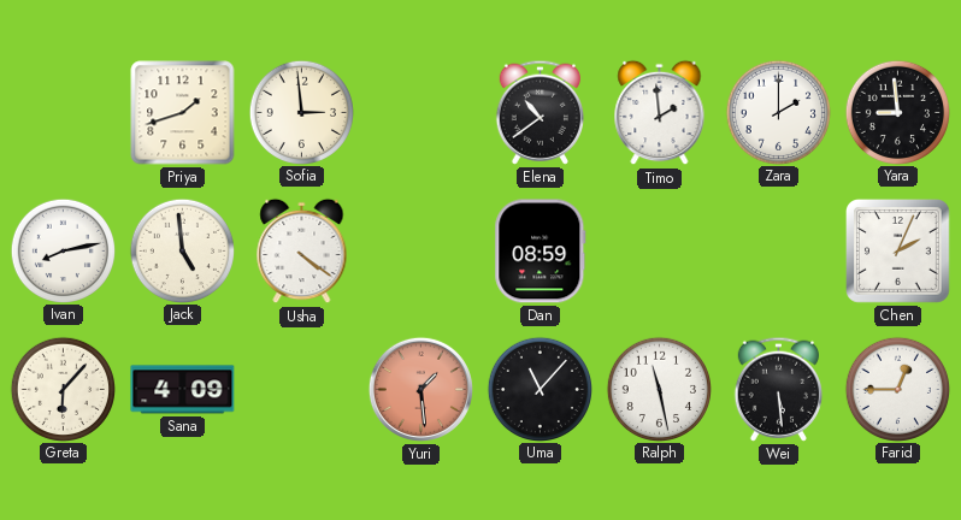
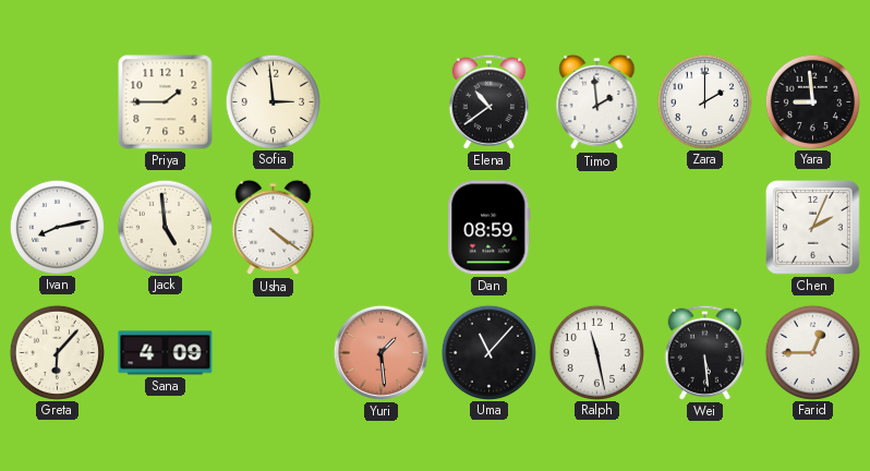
Priya: 1:42 -> 1:45 (166, 102)
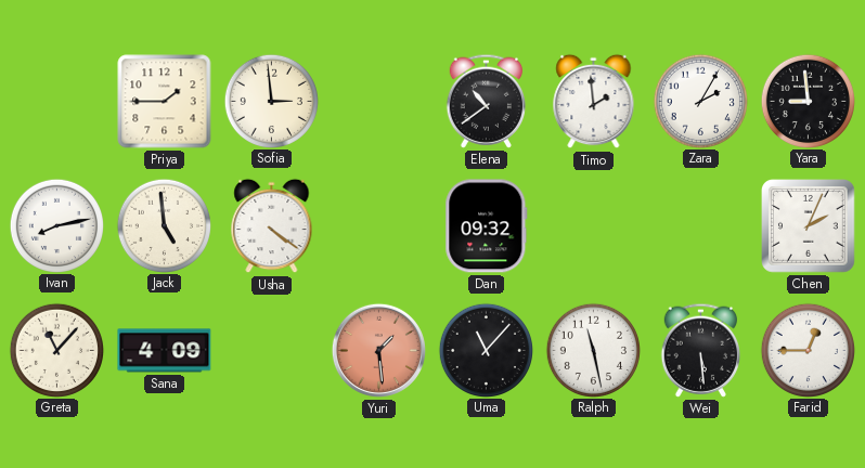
Zara: 2:00 -> 2:05 (700, 101)
Dan: 08:59 -> 09:32 (487, 226)
Greta: 6:07 -> 11:07 (56, 350)
